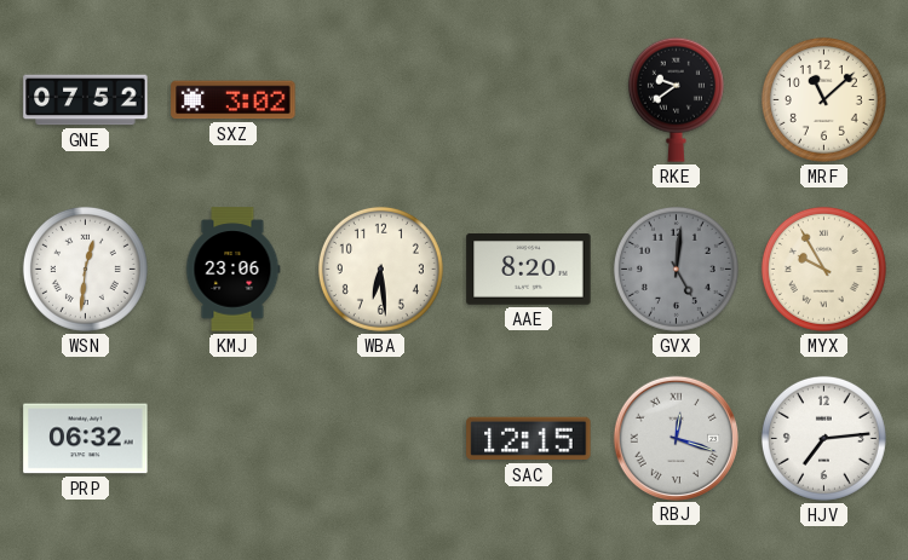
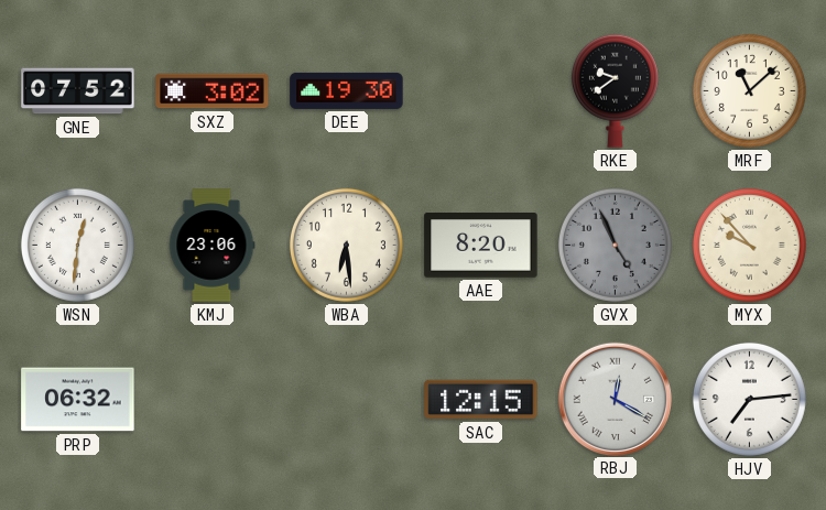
DEE: none -> 19:30 (347, 90)
GVX: 5:01 -> 4:56 (615, 245)
MYX: 9:55 -> 9:53 (749, 245)
RBJ: 12:18 -> 12:20 (615, 399)
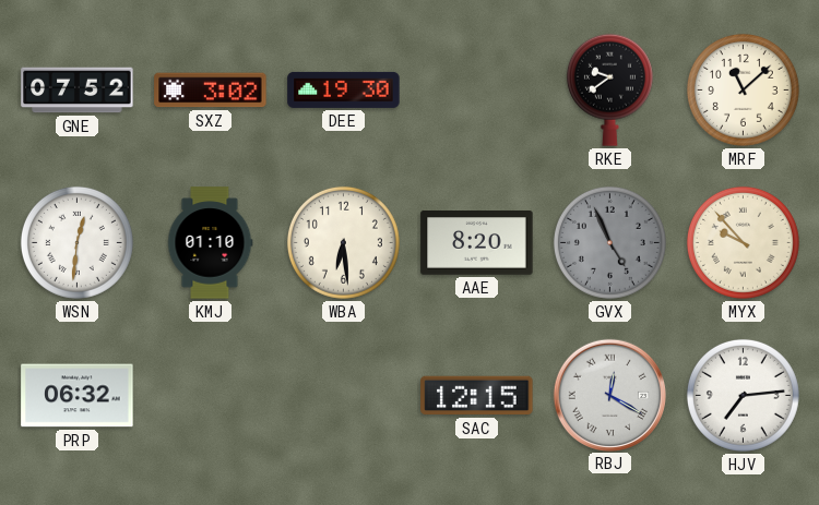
KMJ: 23:06 -> 01:10 (210, 243)
